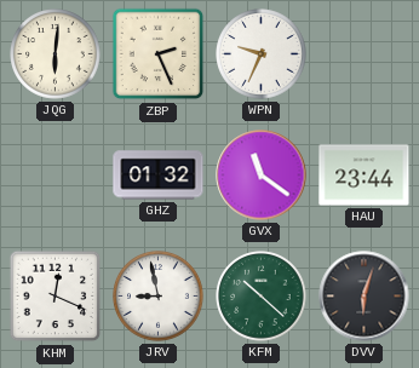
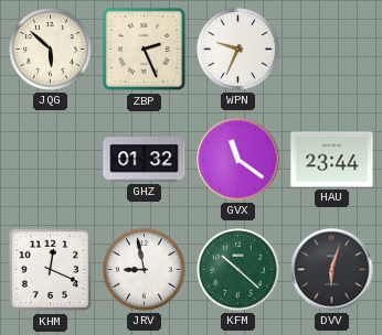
JQG: 6:01 -> 5:52 (51, 50)
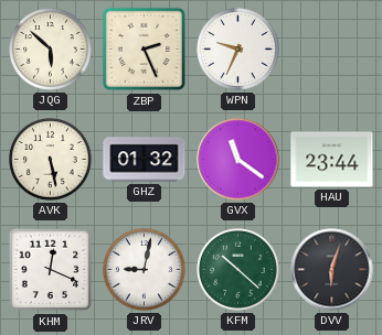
AVK: none -> 5:28 (51, 160)
JRV: 8:58 -> 9:02 (145, 270)
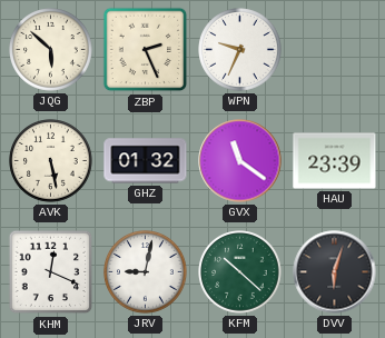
HAU: 23:44 -> 23:39 (335, 161)
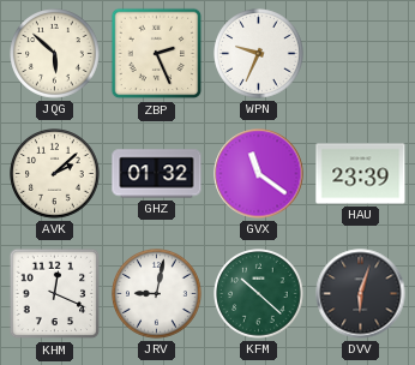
AVK: 5:28 -> 2:08 (55, 174)
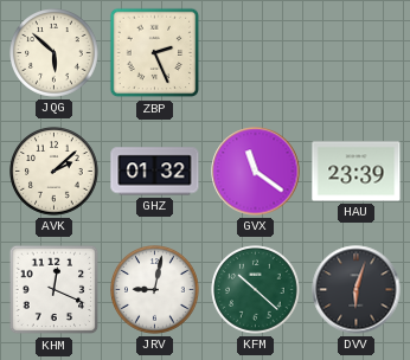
WPN: 9:34 -> none (259, 54)
